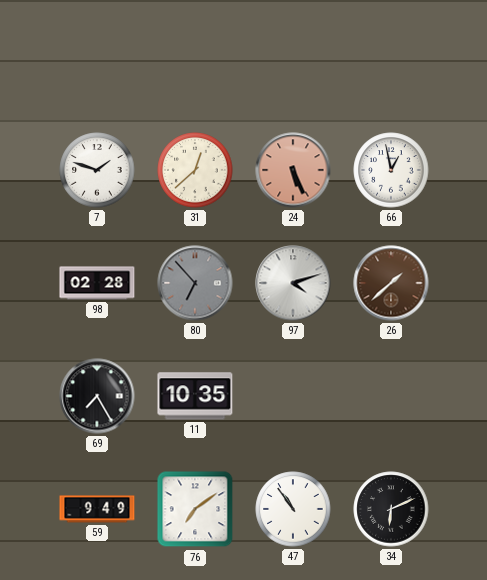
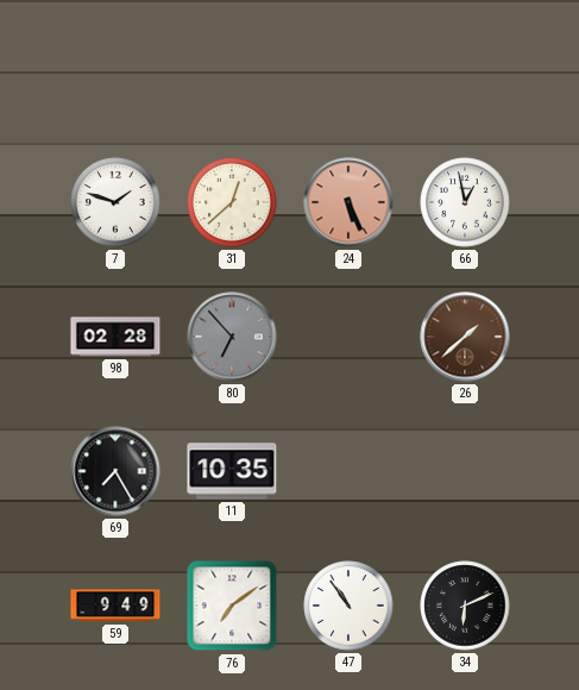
97: 4:12 -> none (293, 283)
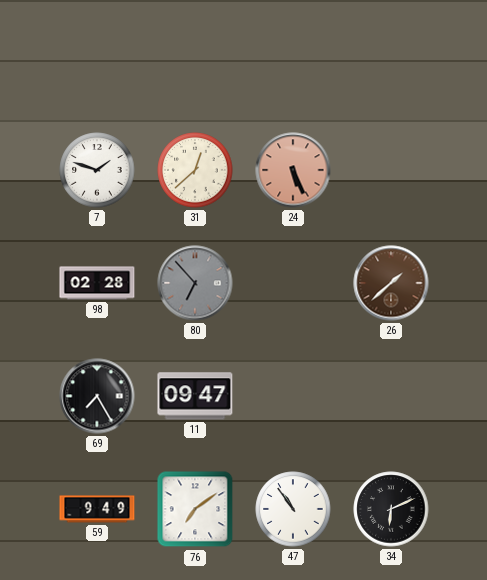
66: 12:58 -> none (465, 202)
11: 10:35 -> 09:47 (195, 396)
